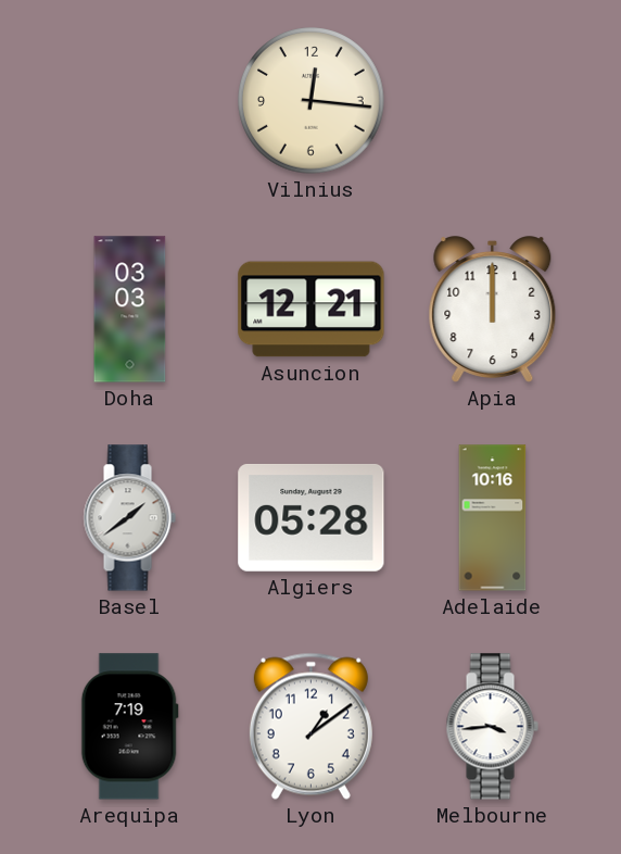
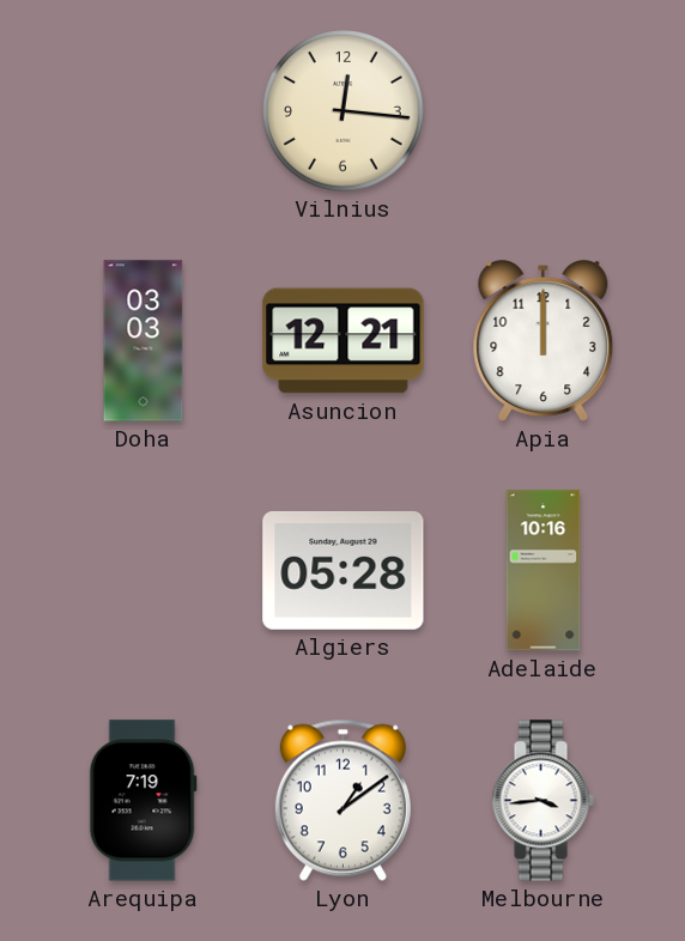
Basel: 1:39 -> none (129, 518)
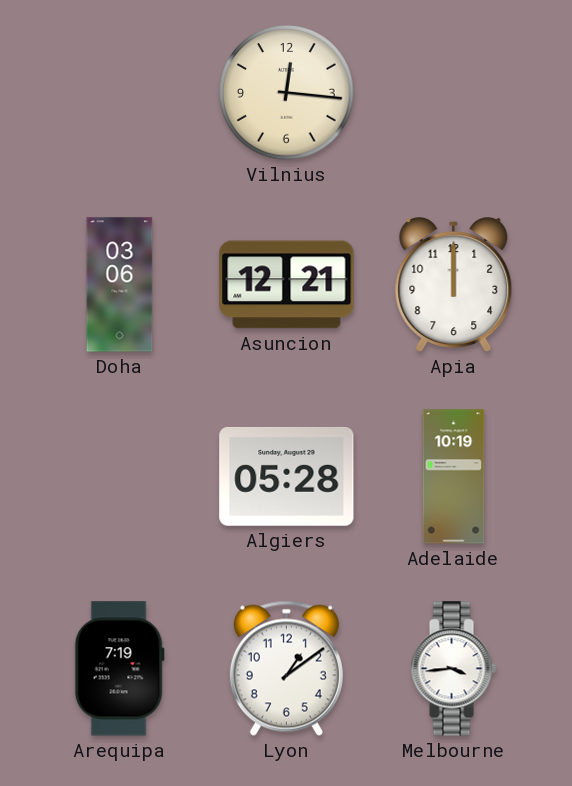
Doha: 03:03 -> 03:06 (120, 285)
Adelaide: 10:16 -> 10:19 (454, 477)
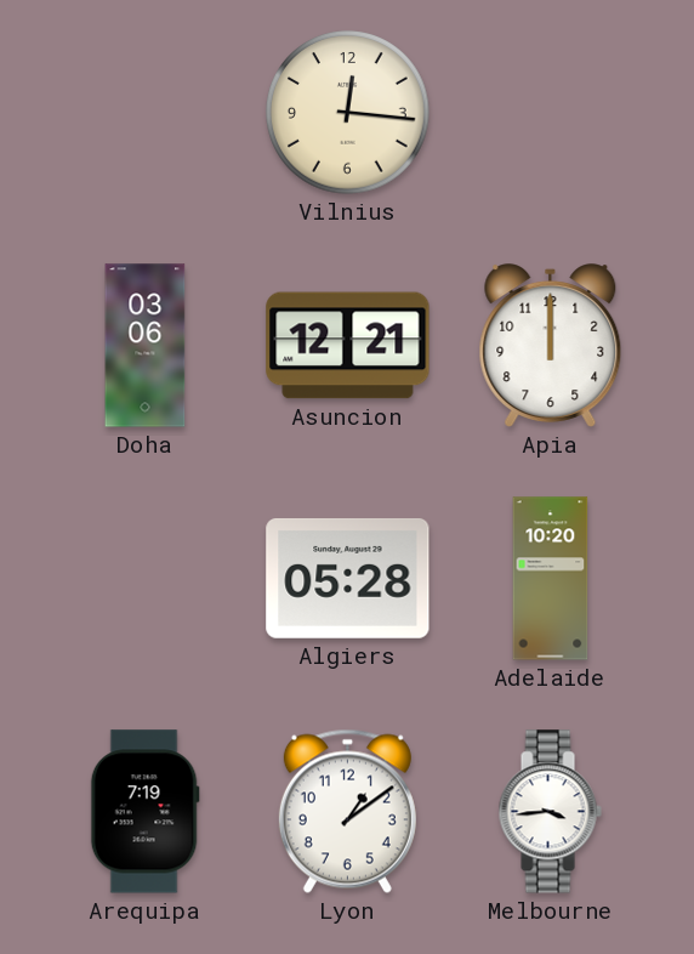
Adelaide: 10:19 -> 10:20 (551, 579)
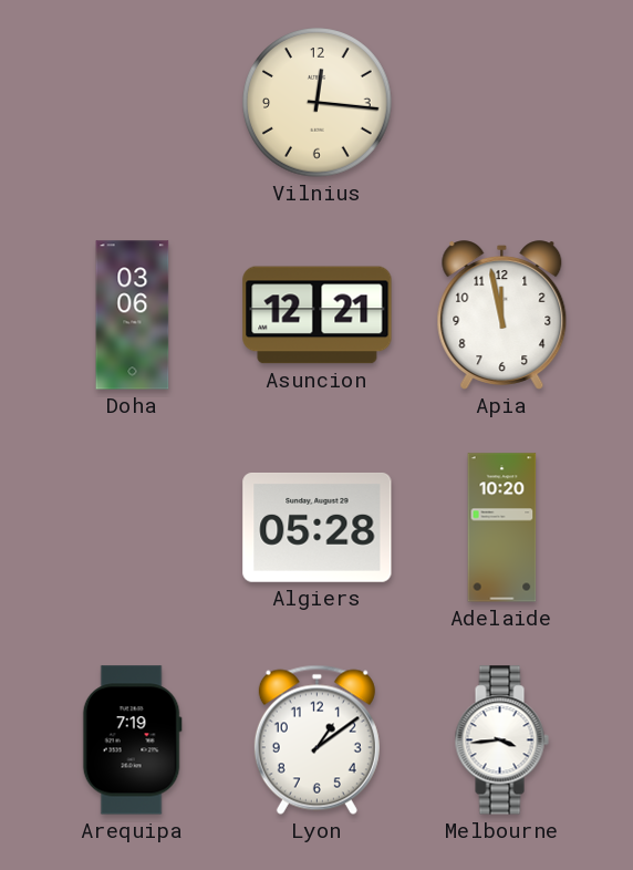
Apia: 12:00 -> 11:58 (502, 315)
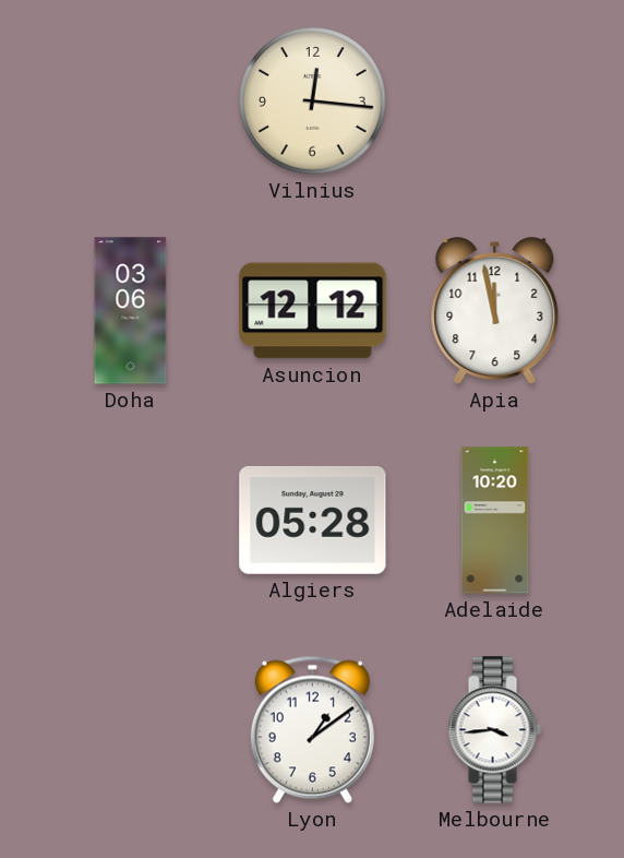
Asuncion: 12:21 -> 12:12 (313, 311)
Arequipa: 7:19 -> none (132, 740)
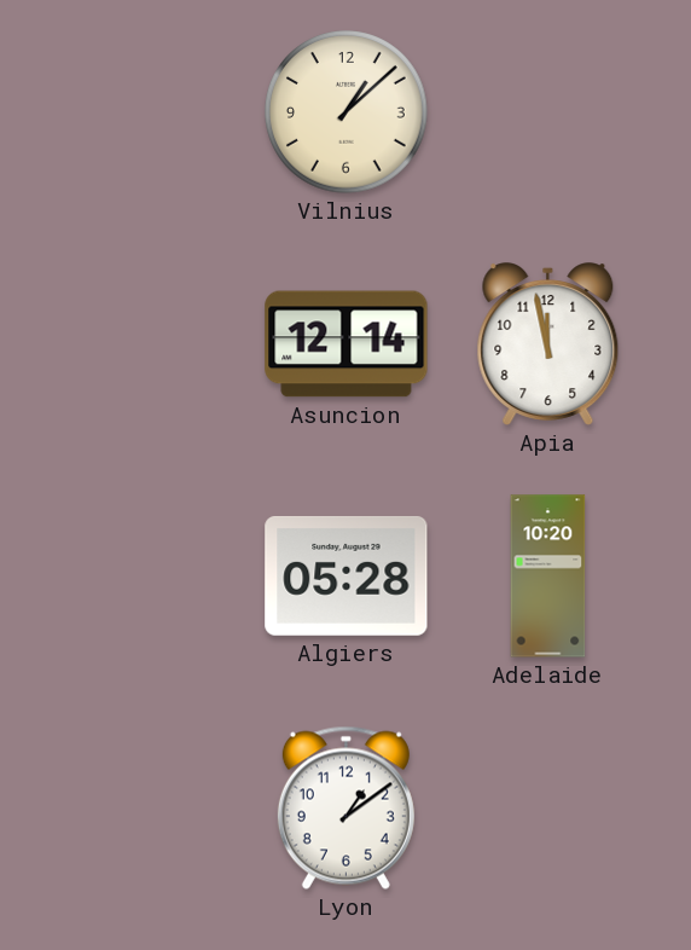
Vilnius: 12:16 -> 1:08 (347, 112)
Doha: 03:06 -> none (131, 311)
Asuncion: 12:12 -> 12:14 (347, 344)
Melbourne: 3:44 -> none (494, 730)
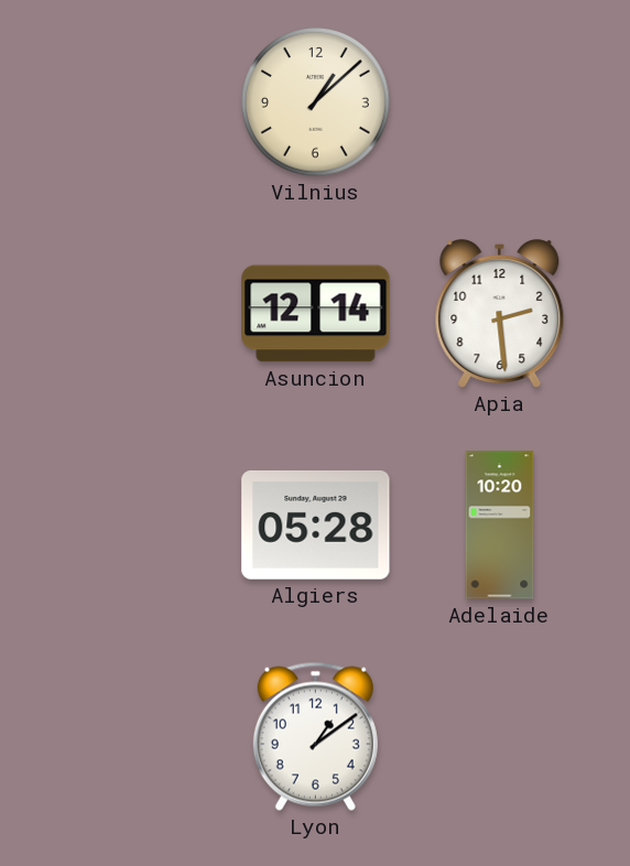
Apia: 11:58 -> 2:29 (500, 314)
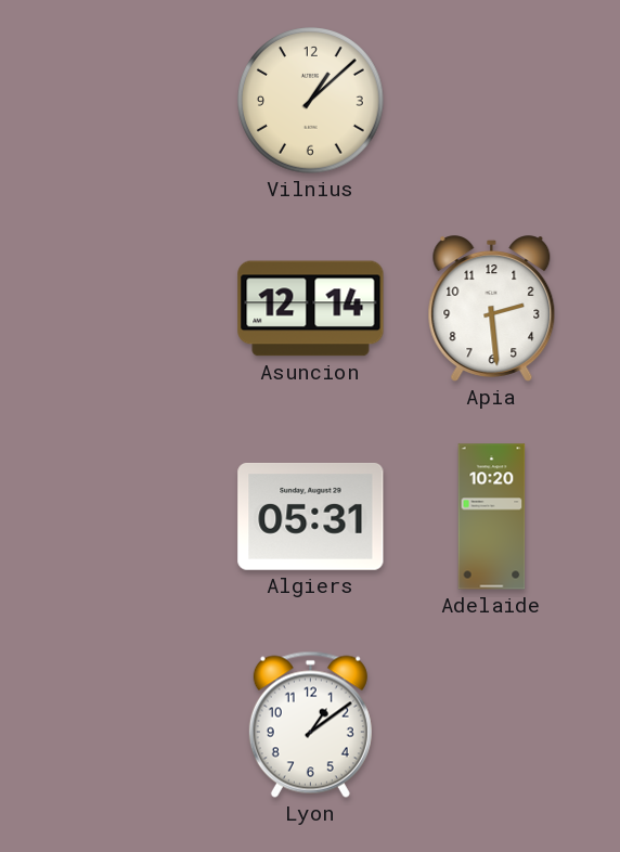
Algiers: 05:28 -> 05:31 (311, 517)
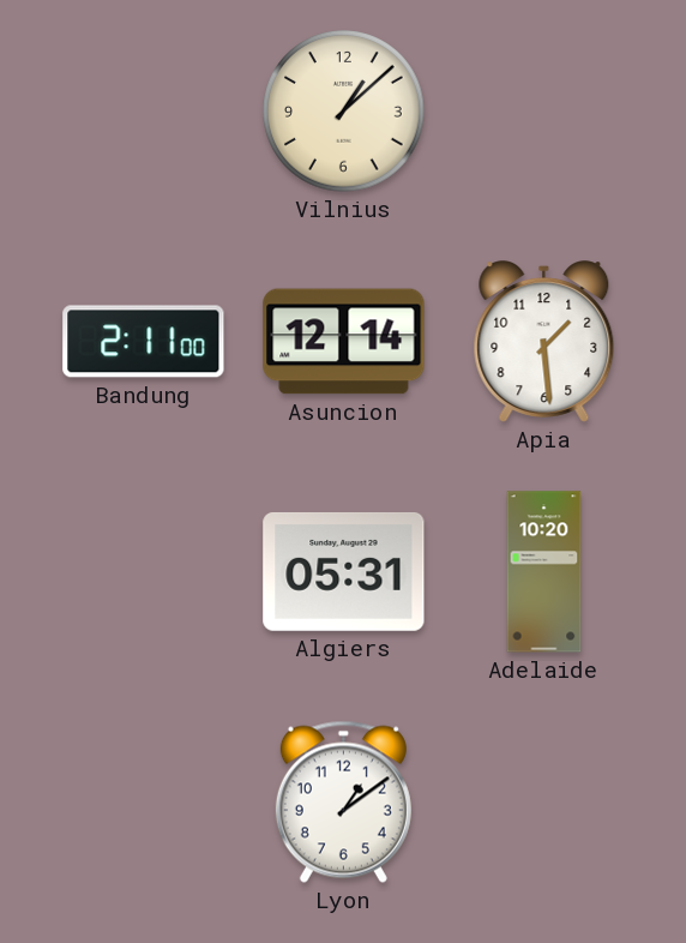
Bandung: none -> 2:11 (144, 342)
Apia: 2:29 -> 1:29 (544, 342)
